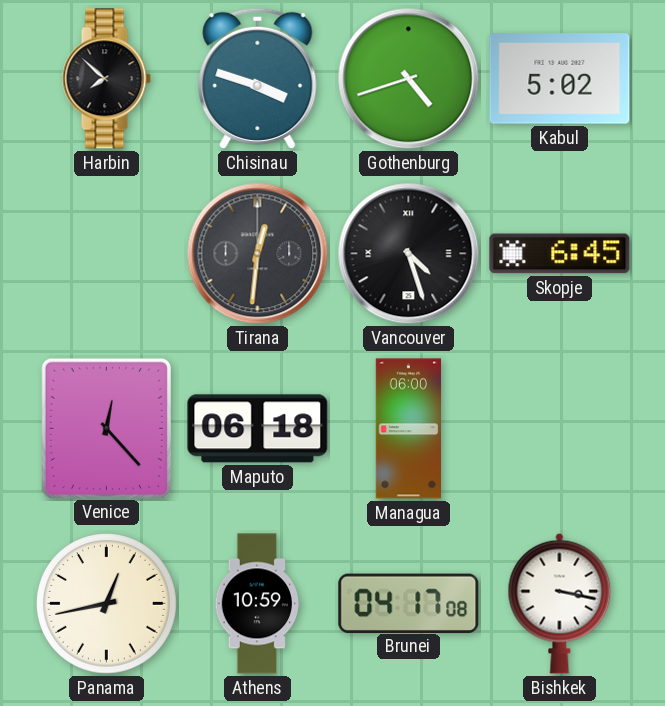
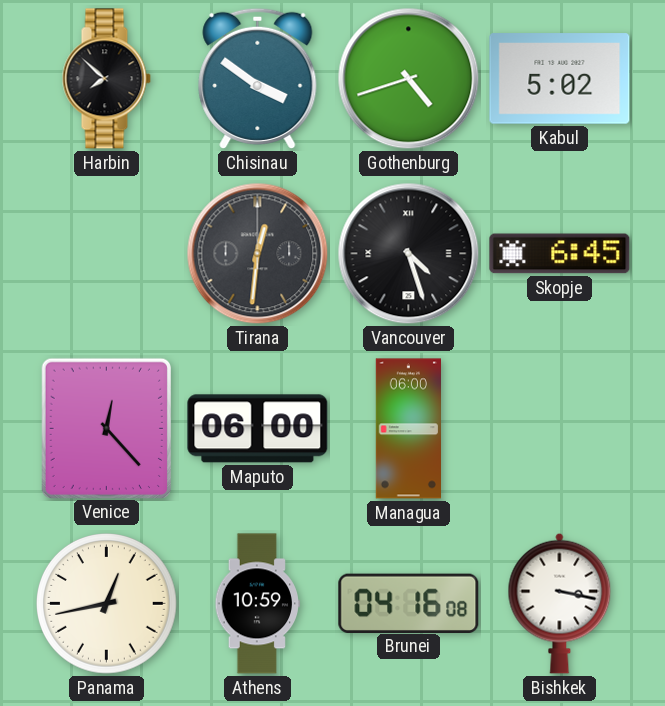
Chisinau: 3:48 -> 3:51 (258, 78)
Maputo: 06:18 -> 06:00 (258, 429)
Brunei: 04:17 -> 04:16 (409, 603)
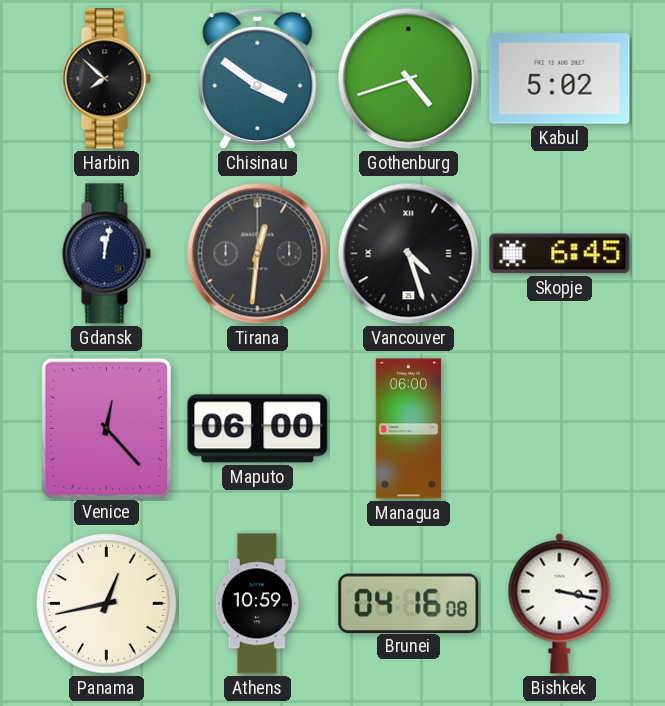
Gdansk: none -> 12:02 (106, 254)
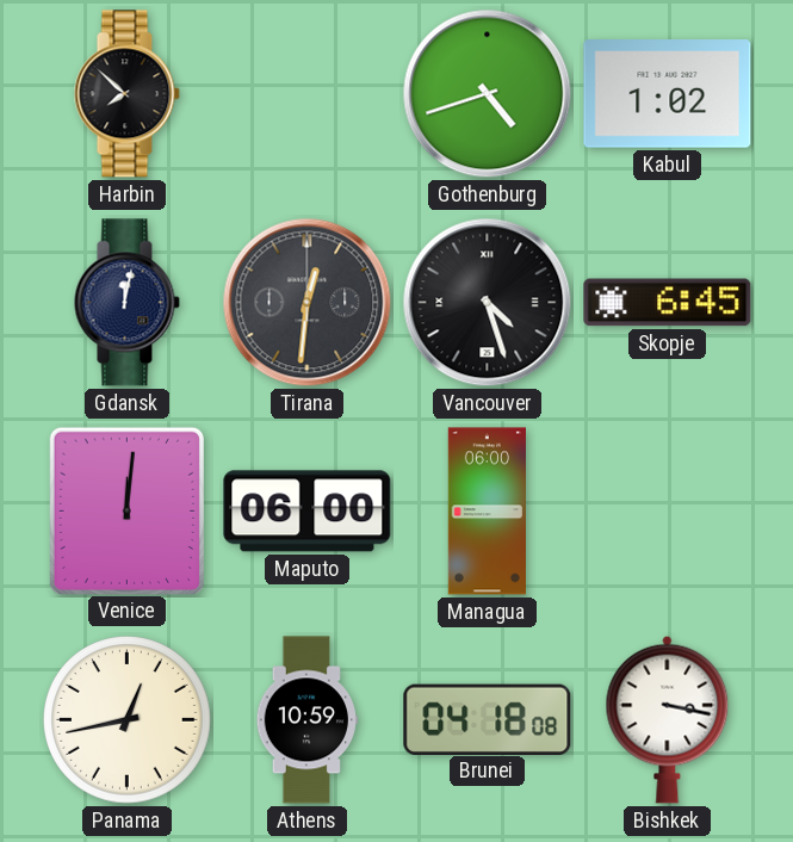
Chisinau: 3:51 -> none (258, 78)
Kabul: 5:02 -> 1:02 (668, 94)
Venice: 12:23 -> 12:01 (126, 510)
Brunei: 04:16 -> 04:18 (488, 719)
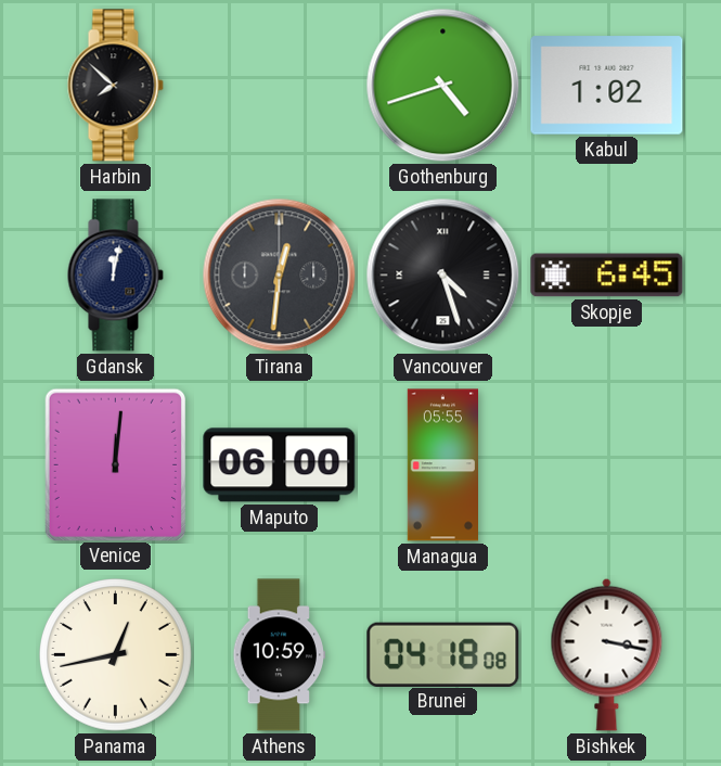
Managua: 06:00 -> 05:55 (442, 465)
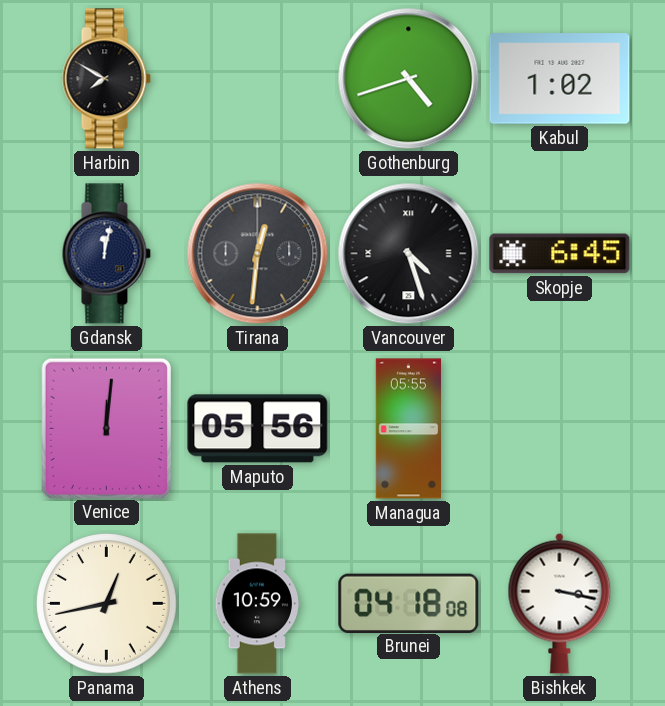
Harbin: 7:52 -> 7:50 (106, 79)
Maputo: 06:00 -> 05:56 (258, 429)
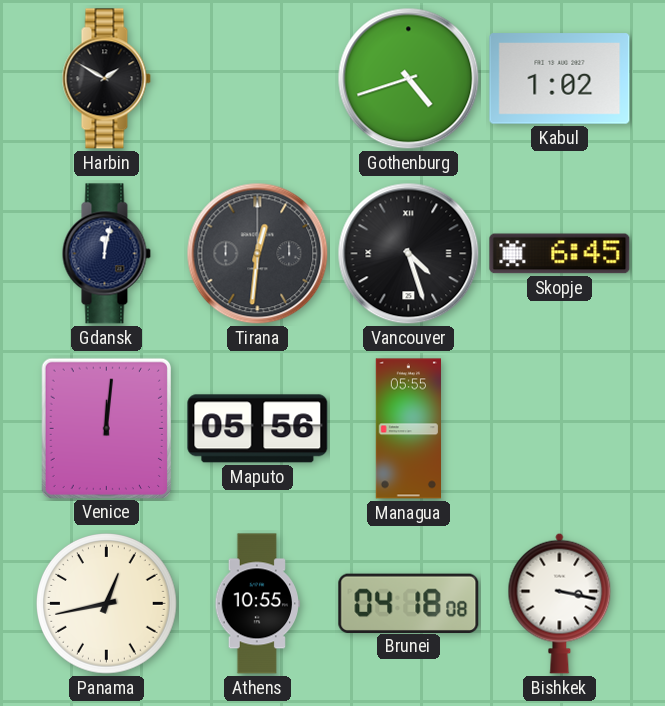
Harbin: 7:50 -> 1:50 (106, 79)
Athens: 10:59 -> 10:55 (258, 604)
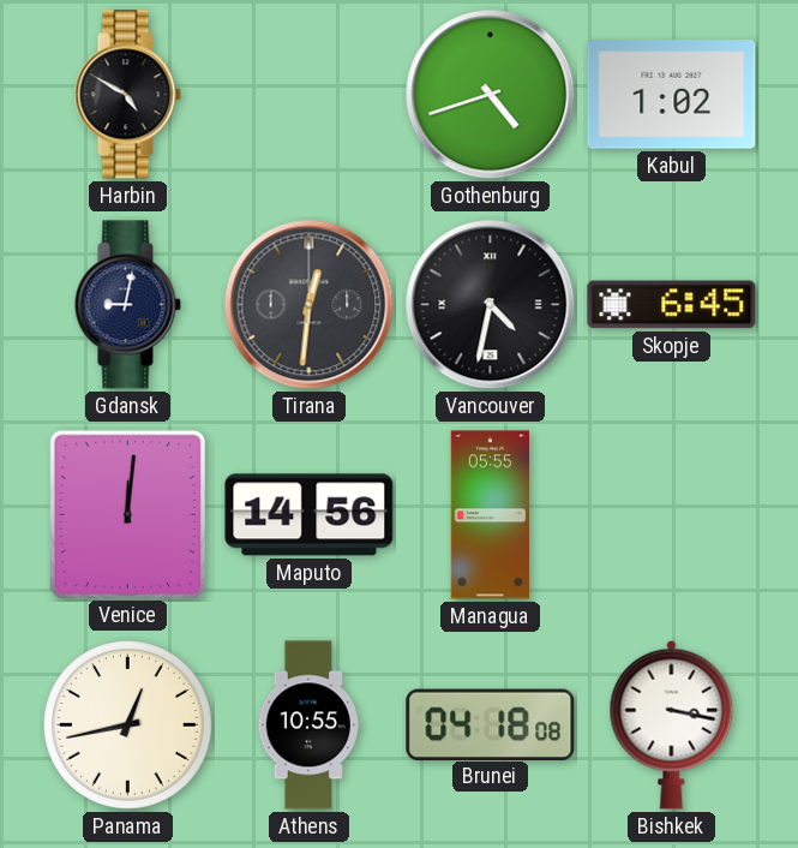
Harbin: 1:50 -> 4:50 (127, 95)
Gdansk: 12:02 -> 9:02 (127, 305)
Vancouver: 4:27 -> 4:32 (491, 305)
Maputo: 05:56 -> 14:56 (310, 515)
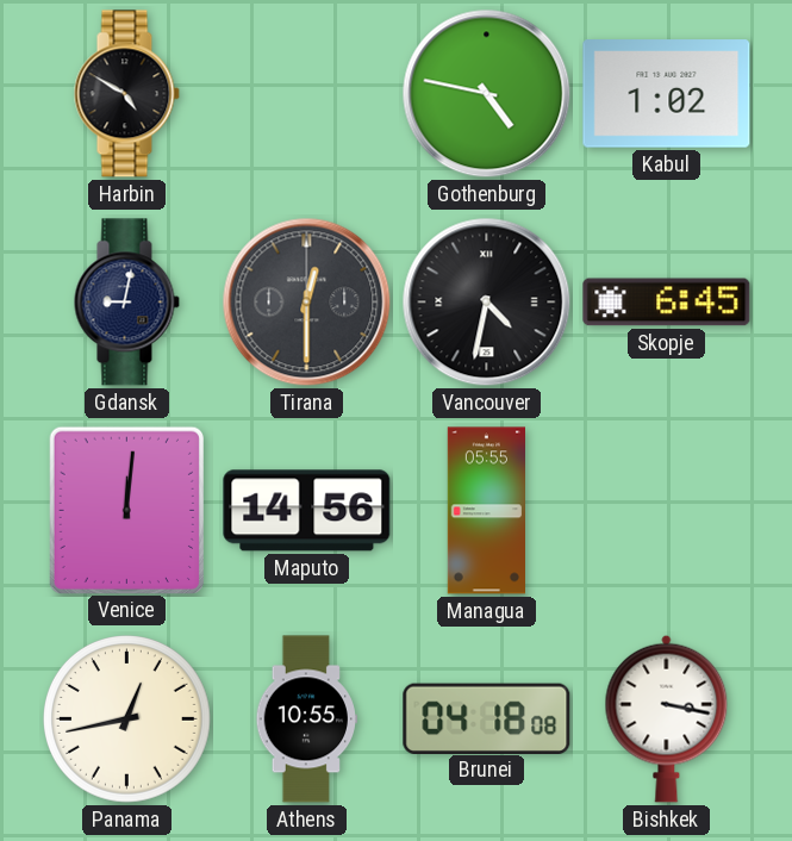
Gothenburg: 4:42 -> 4:47 (487, 94)
Tirana: 12:31 -> 12:30 (307, 303)
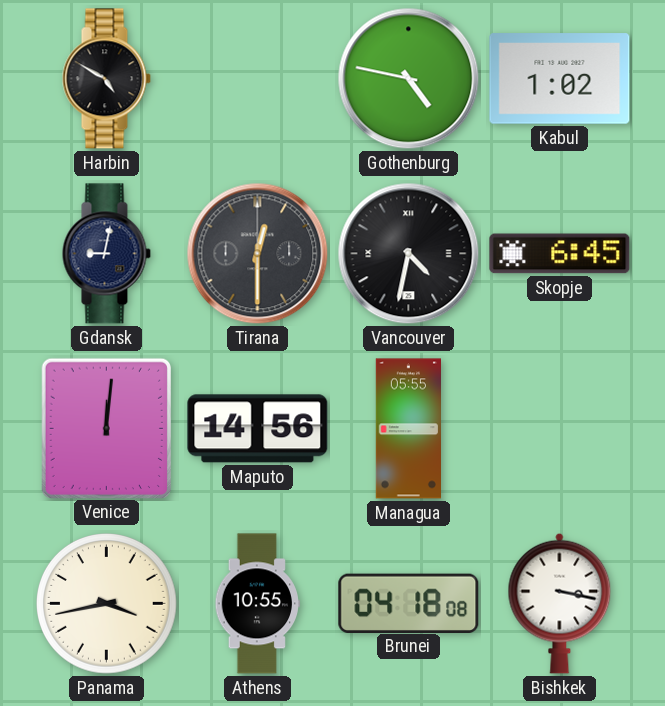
Panama: 12:43 -> 3:43 (107, 604)
